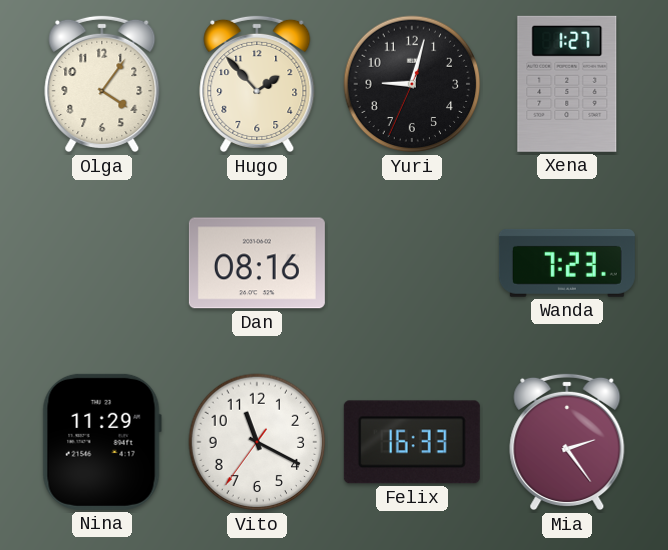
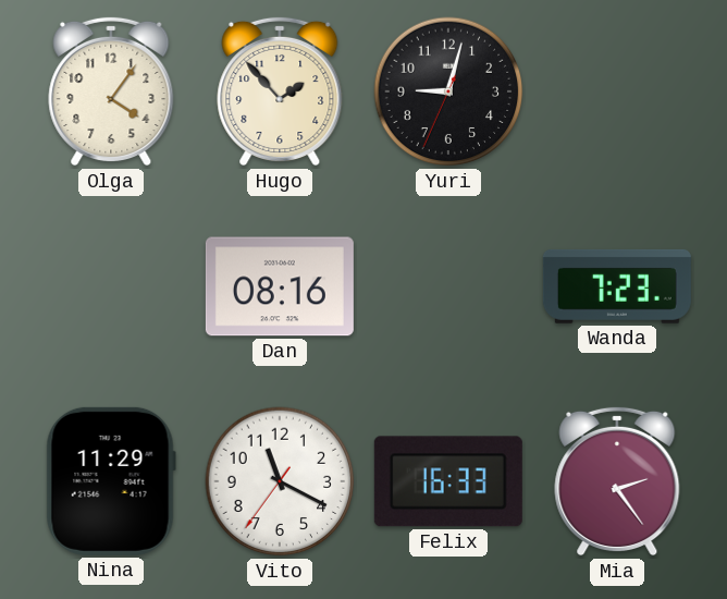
Xena: 1:27 -> none (567, 84)
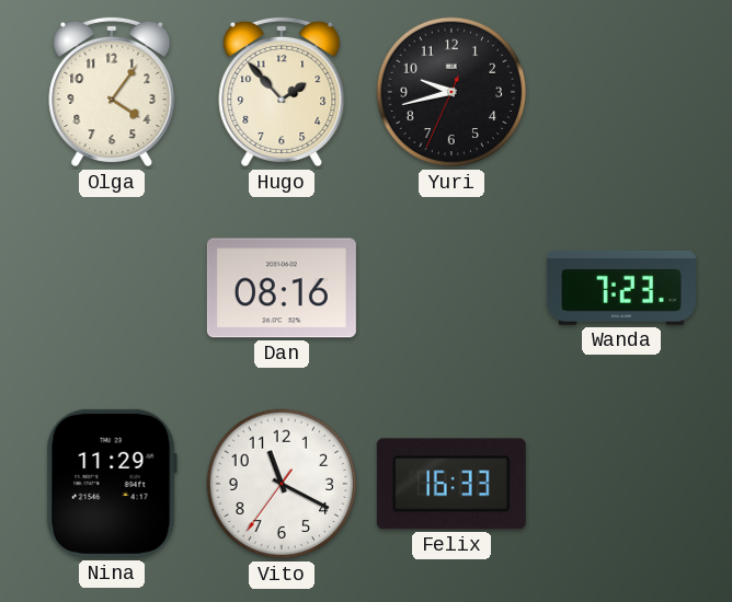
Yuri: 9:02 -> 9:42 (451, 92)
Mia: 2:24 -> none (617, 481)
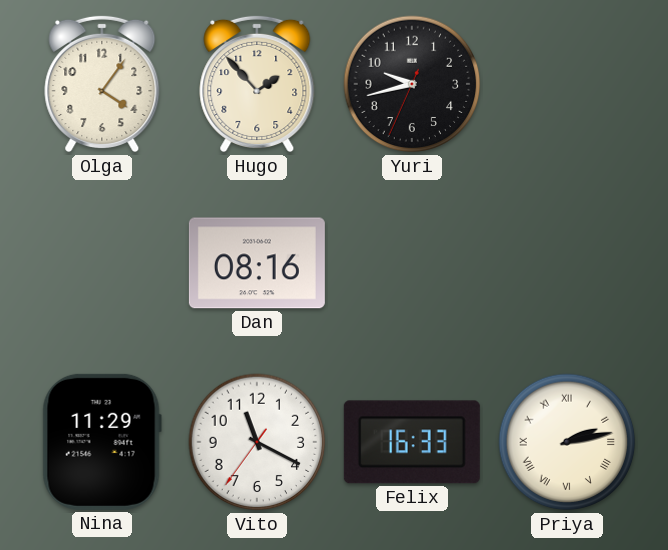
Wanda: 7:23 -> none (621, 288)
Priya: none -> 2:13 (567, 442)
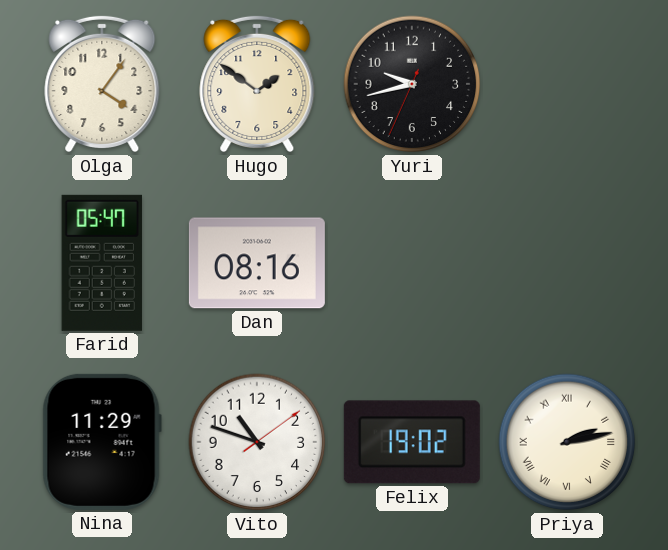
Hugo: 1:53 -> 1:51 (257, 84)
Farid: none -> 05:47 (102, 263)
Vito: 11:19 -> 10:48 (257, 442)
Felix: 16:33 -> 19:02 (412, 442)
